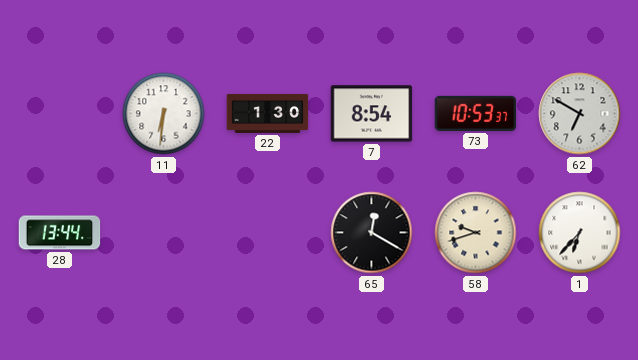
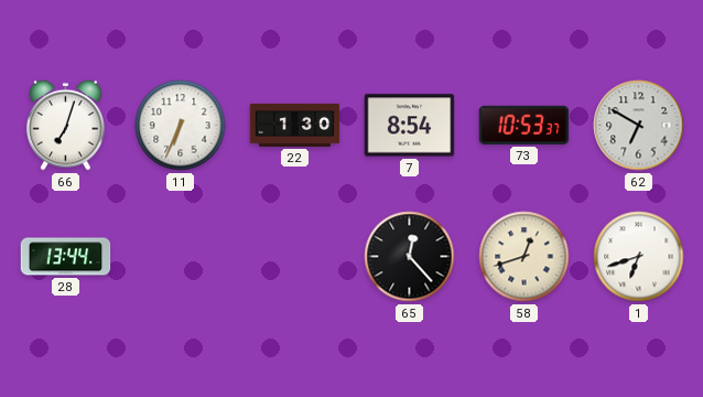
66: none -> 7:03 (66, 125)
11: 6:31 -> 6:34 (181, 126)
65: 12:20 -> 12:23 (410, 257)
58: 9:42 -> 12:42 (524, 257)
1: 6:37 -> 6:42 (639, 257)
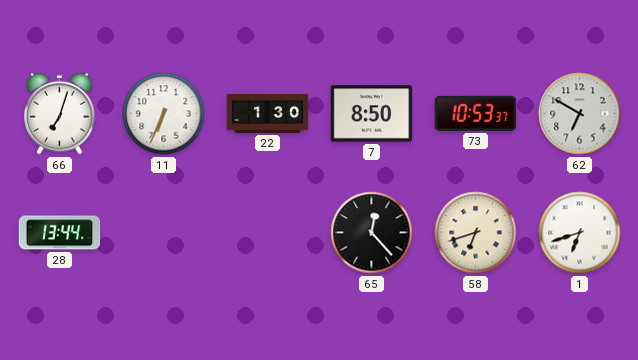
7: 8:54 -> 8:50 (372, 114)
58: 12:42 -> 6:42 (476, 233)
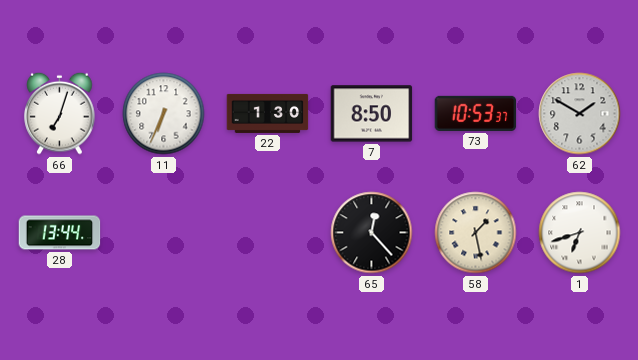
62: 6:50 -> 1:50 (580, 114)
58: 6:42 -> 1:28 (476, 233)
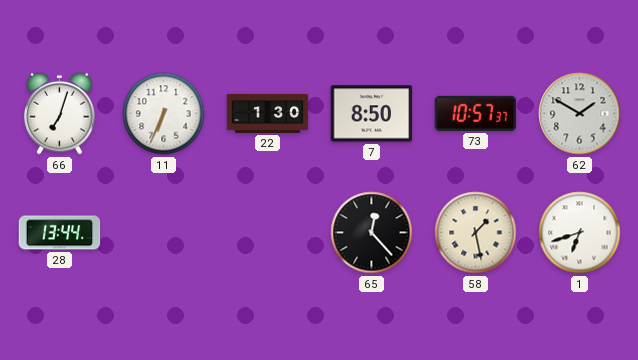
73: 10:53 -> 10:57 (476, 113)
